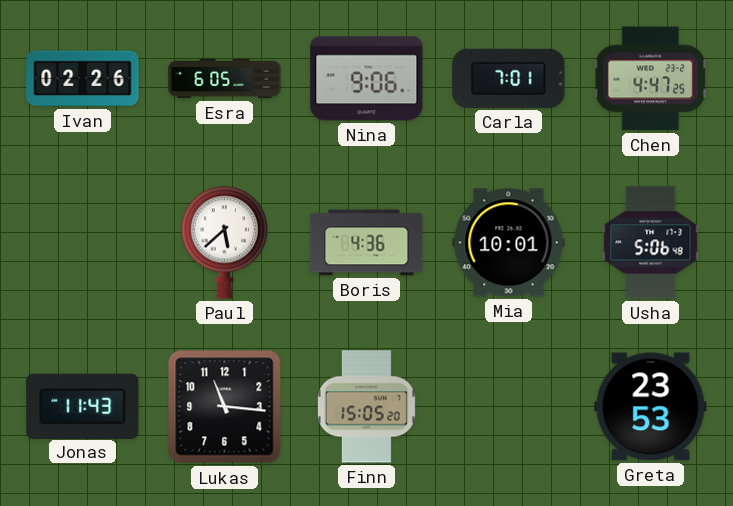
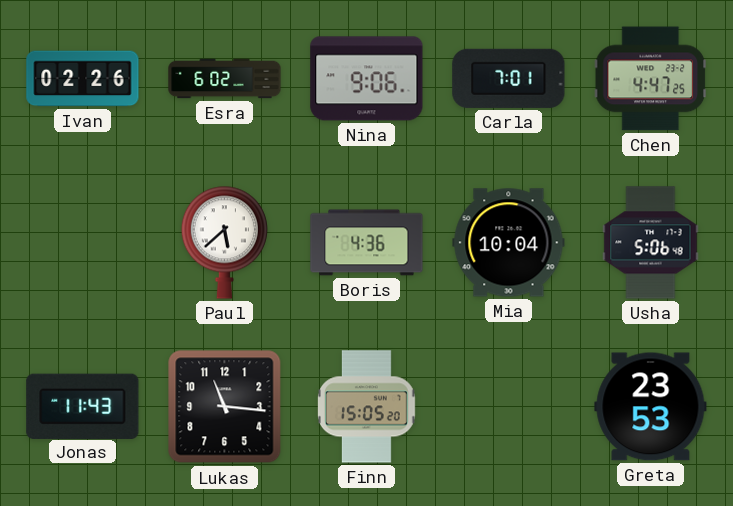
Esra: 6:05 -> 6:02 (225, 79)
Mia: 10:01 -> 10:04 (509, 243)
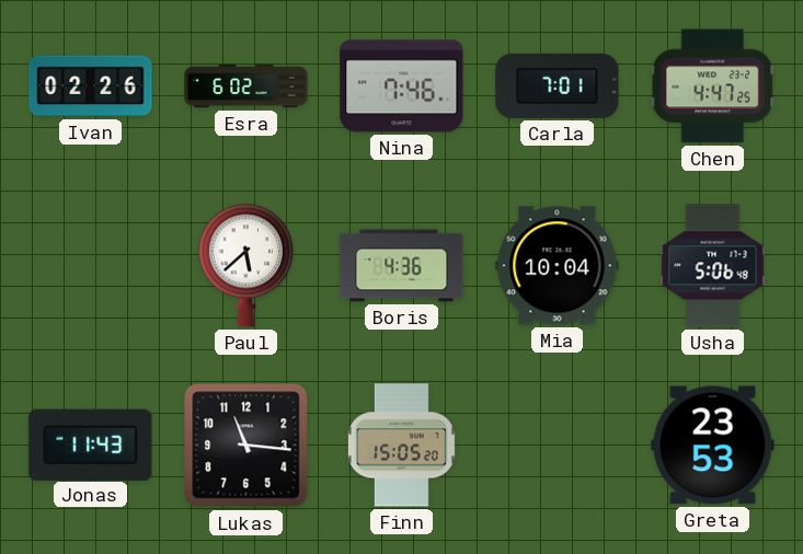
Nina: 9:06 -> 7:46 (402, 86)
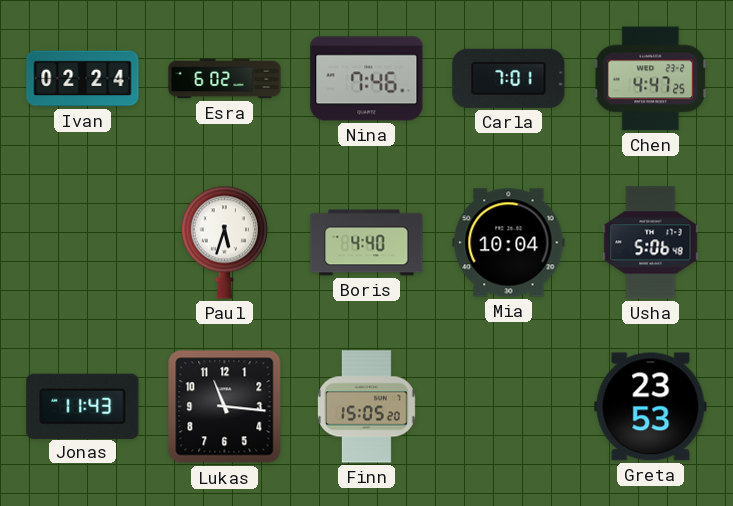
Ivan: 02:26 -> 02:24 (83, 79)
Paul: 5:38 -> 5:33 (224, 242)
Boris: 4:36 -> 4:40 (367, 243)
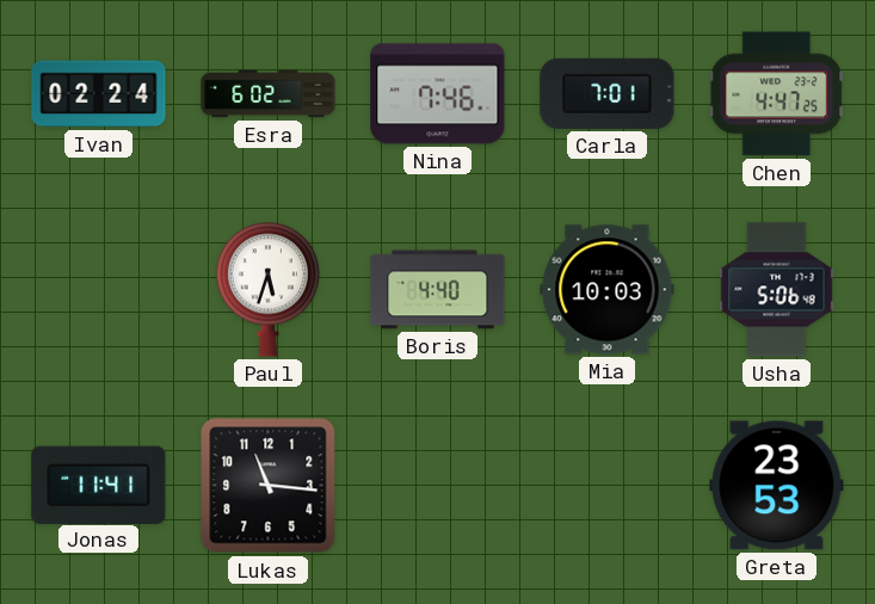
Mia: 10:04 -> 10:03 (608, 290)
Jonas: 11:43 -> 11:41 (99, 485)
Finn: 15:05 -> none (367, 407)
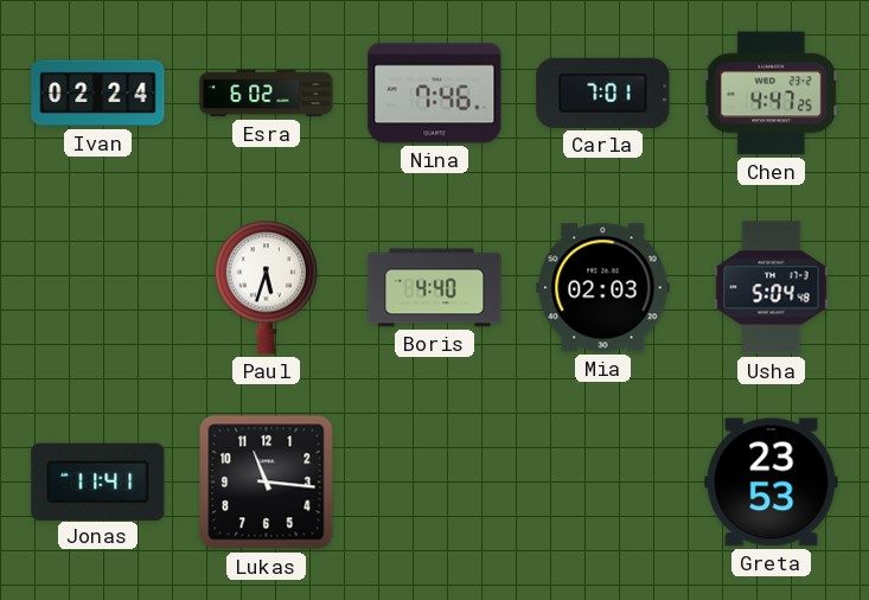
Mia: 10:03 -> 02:03 (603, 288)
Usha: 5:06 -> 5:04 (772, 288)
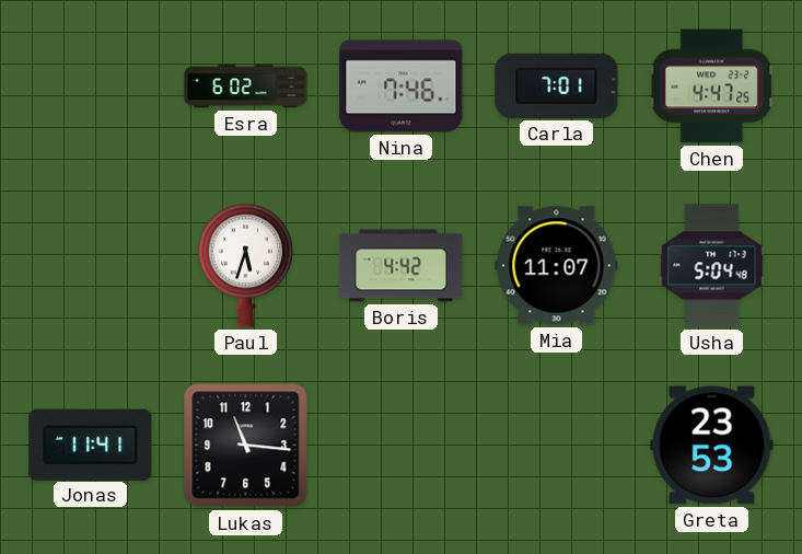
Ivan: 02:24 -> none (98, 94)
Boris: 4:40 -> 4:42 (402, 266)
Mia: 02:03 -> 11:07 (557, 266)
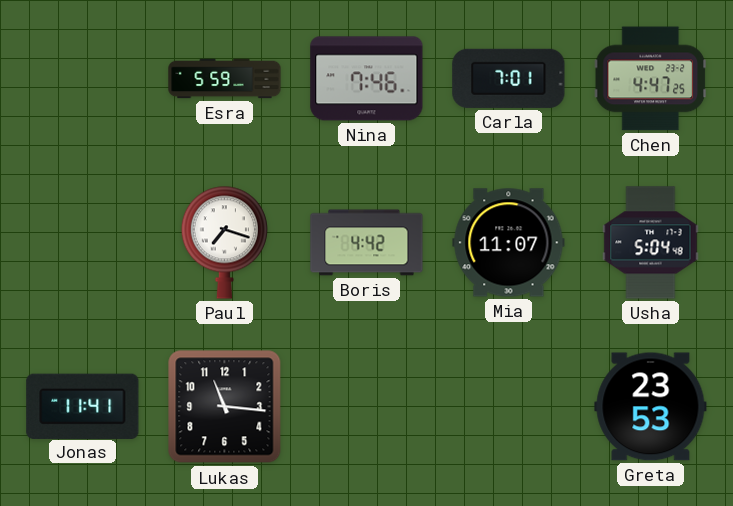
Esra: 6:02 -> 5:59 (225, 79)
Paul: 5:33 -> 7:18 (224, 242)
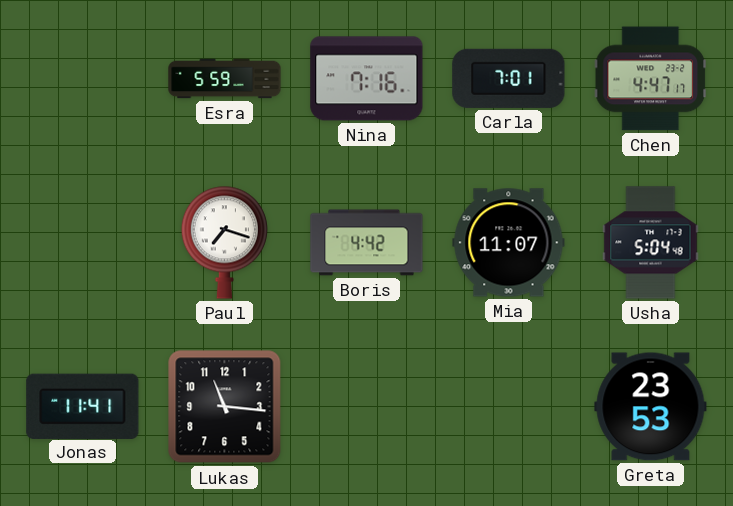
Nina: 7:46 -> 7:16 (367, 79)
Chen: 4:47:25 -> 4:47:17 (651, 79)
